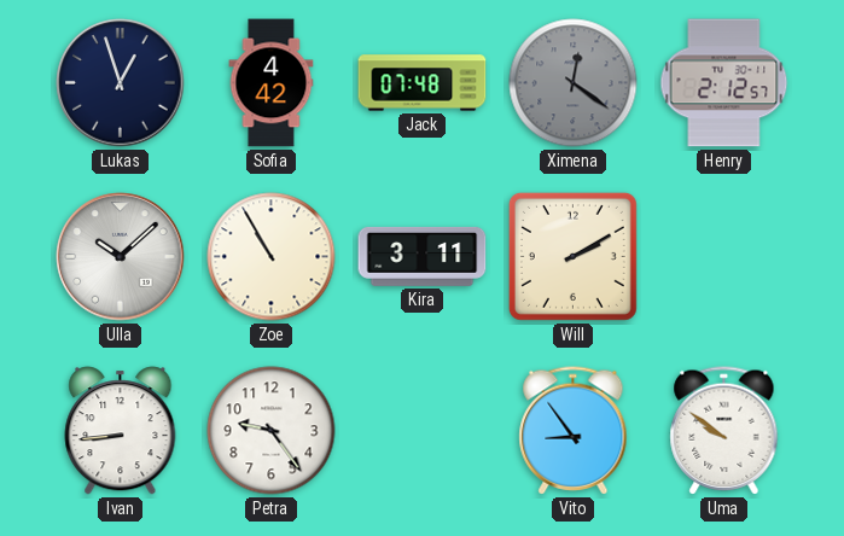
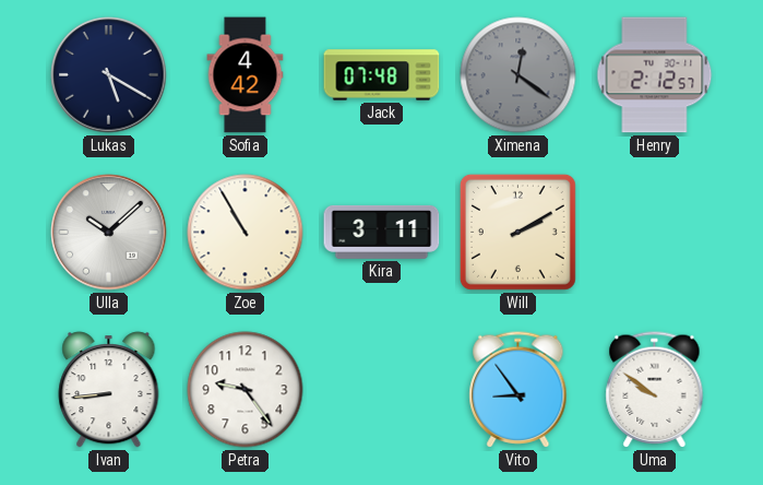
Lukas: 12:57 -> 5:20 (109, 75)
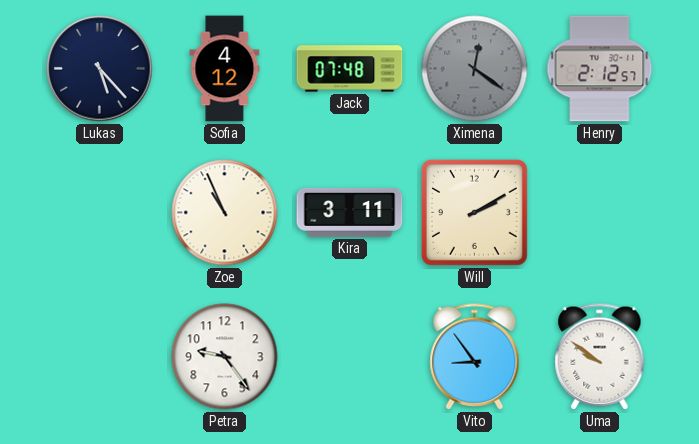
Lukas: 5:20 -> 5:23 (100, 69)
Sofia: 4:42 -> 4:12 (225, 69)
Ulla: 10:08 -> none (109, 233)
Zoe: 10:55 -> 10:56 (225, 213)
Ivan: 8:44 -> none (109, 390)
